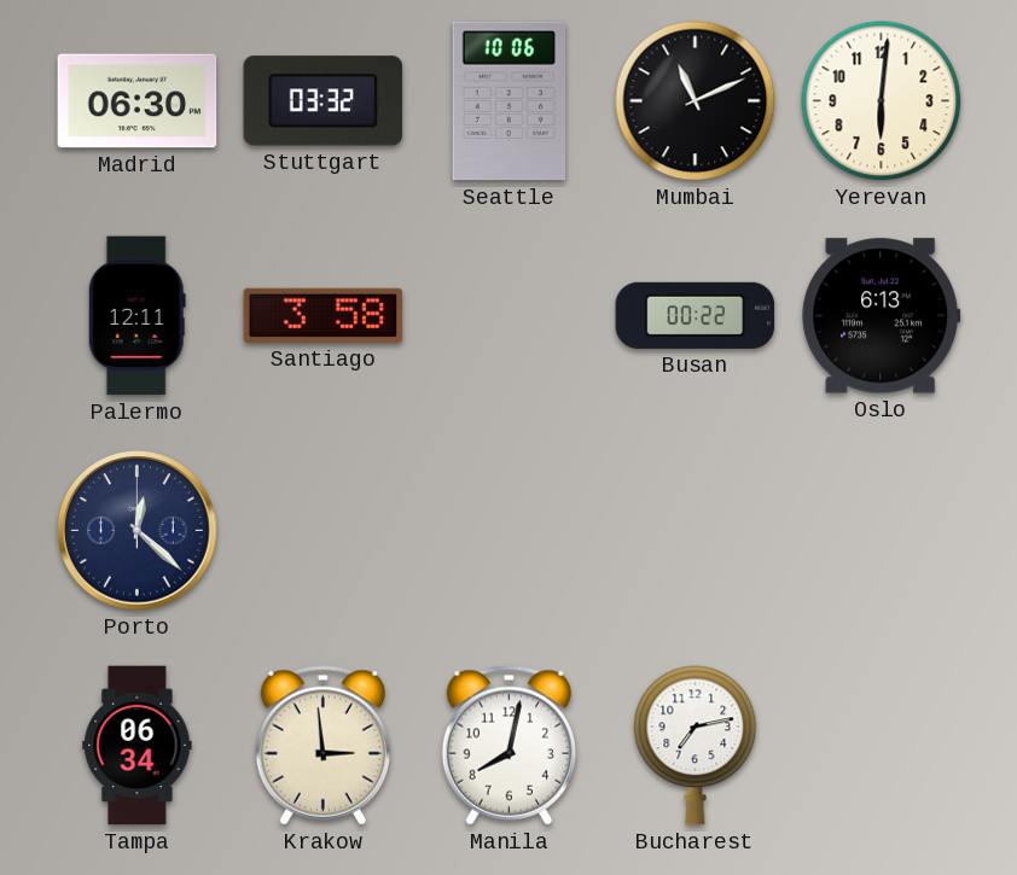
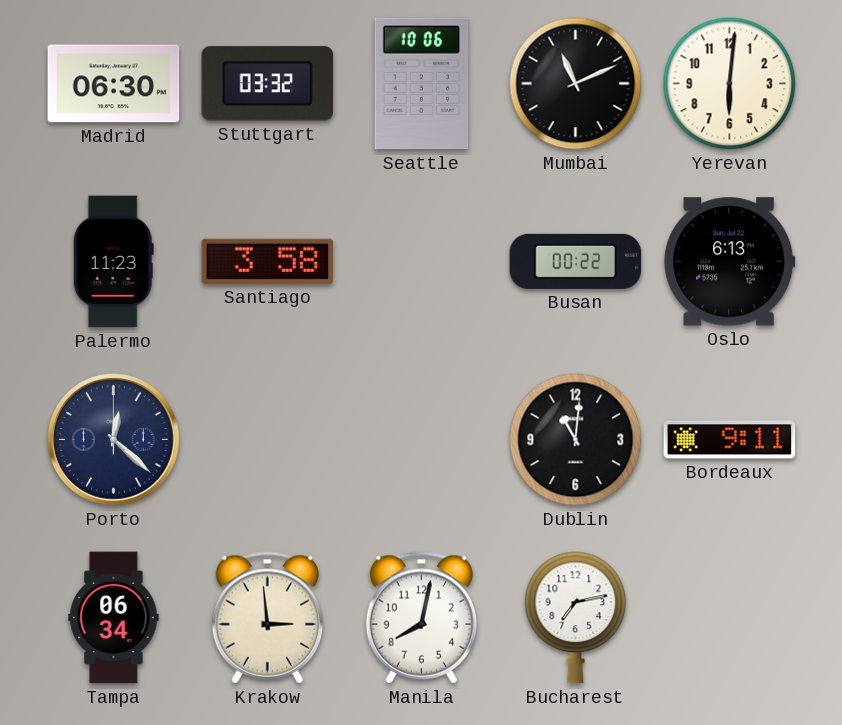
Palermo: 12:11 -> 11:23 (113, 262)
Dublin: none -> 11:01 (576, 440)
Bordeaux: none -> 9:11 (730, 440)
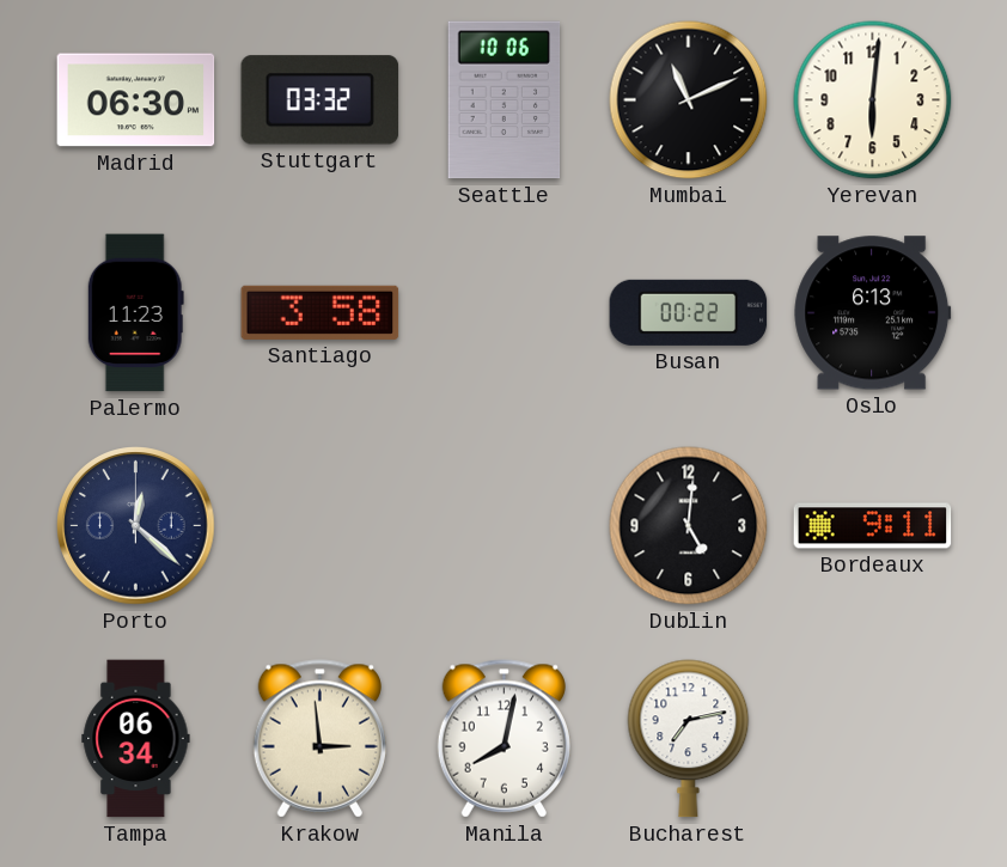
Dublin: 11:01 -> 5:01 (689, 526)
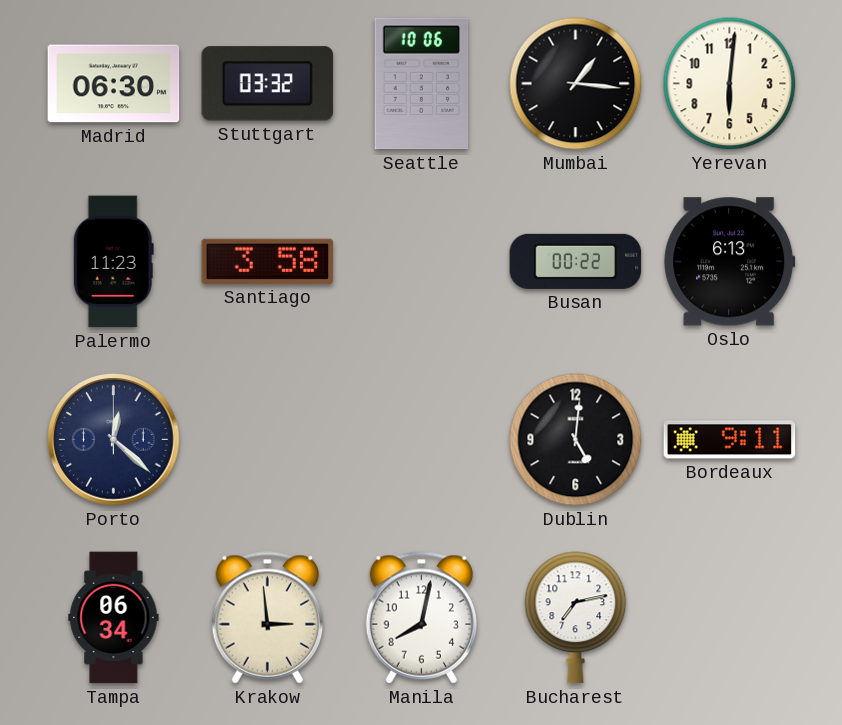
Mumbai: 11:11 -> 1:16 (576, 84)
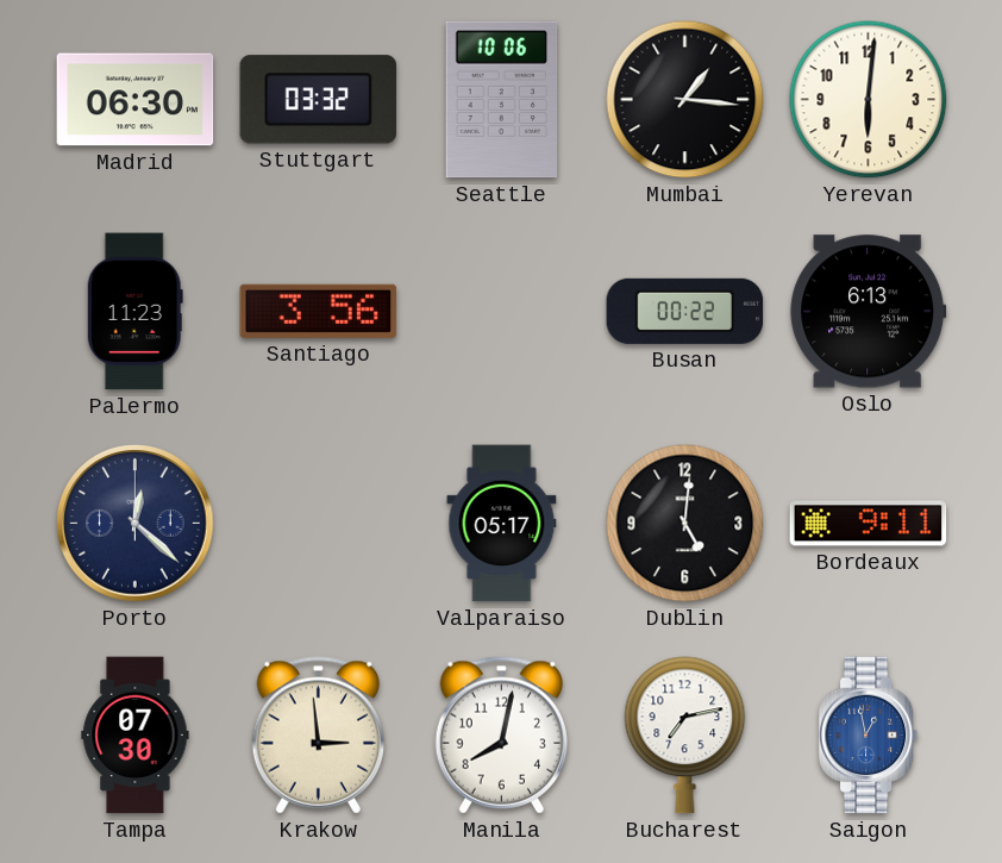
Santiago: 3:58 -> 3:56 (319, 311)
Valparaiso: none -> 05:17 (502, 524)
Tampa: 06:34 -> 07:30 (136, 736)
Saigon: none -> 12:58 (869, 736)
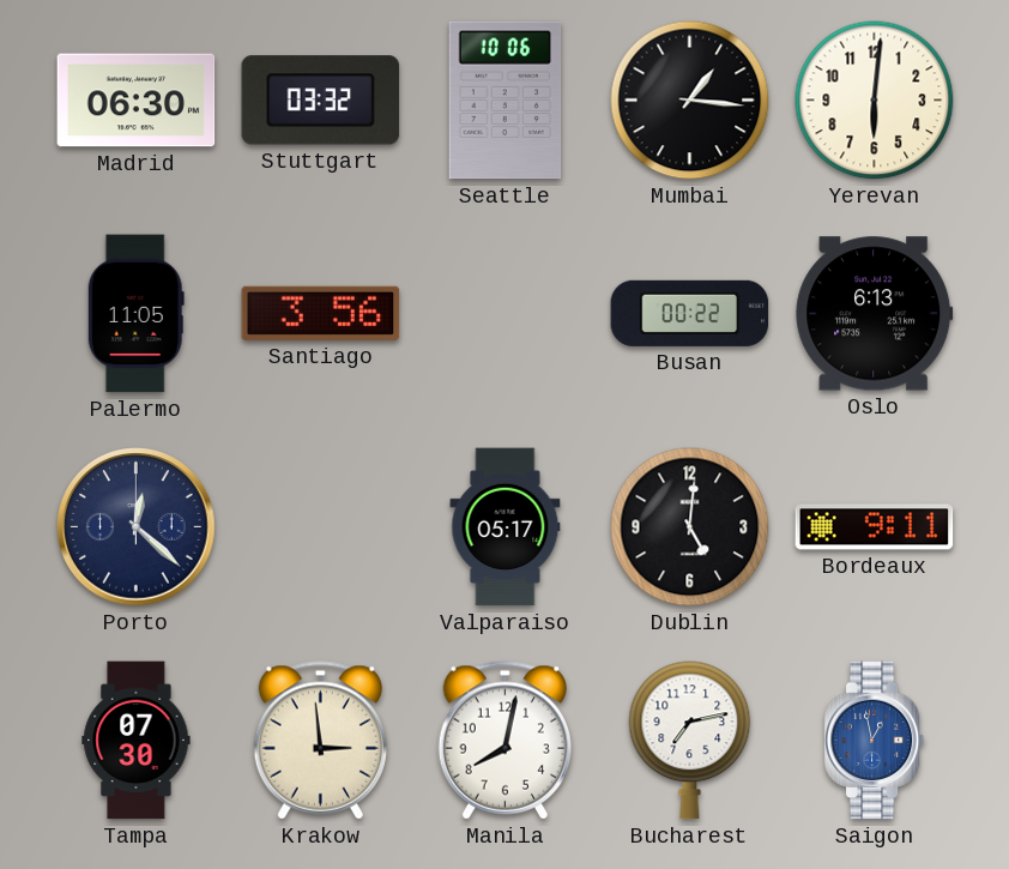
Palermo: 11:23 -> 11:05 (135, 314)
